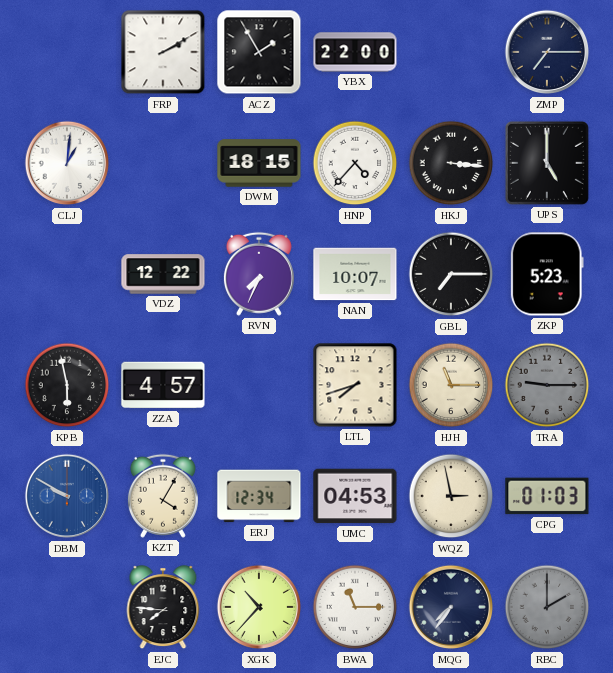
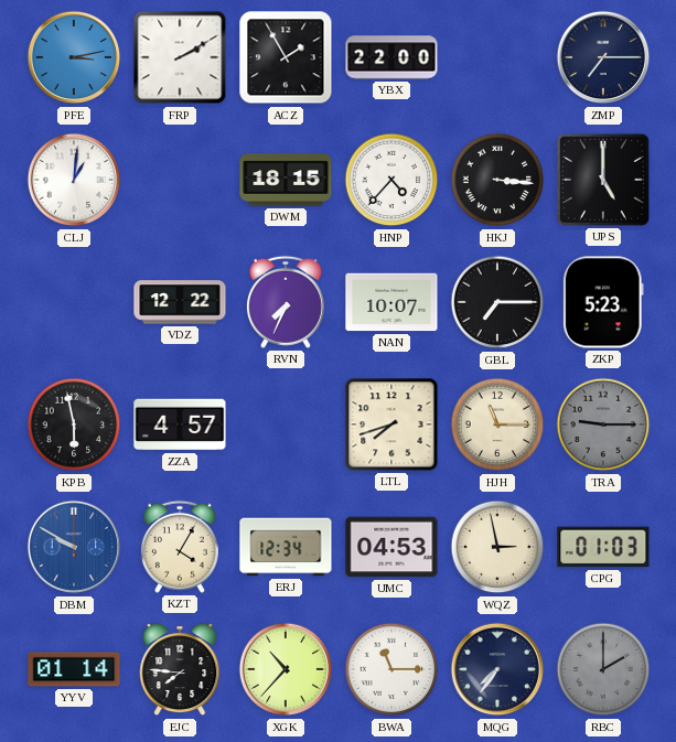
PFE: none -> 3:13 (74, 57)
YYV: none -> 01:14 (74, 669)
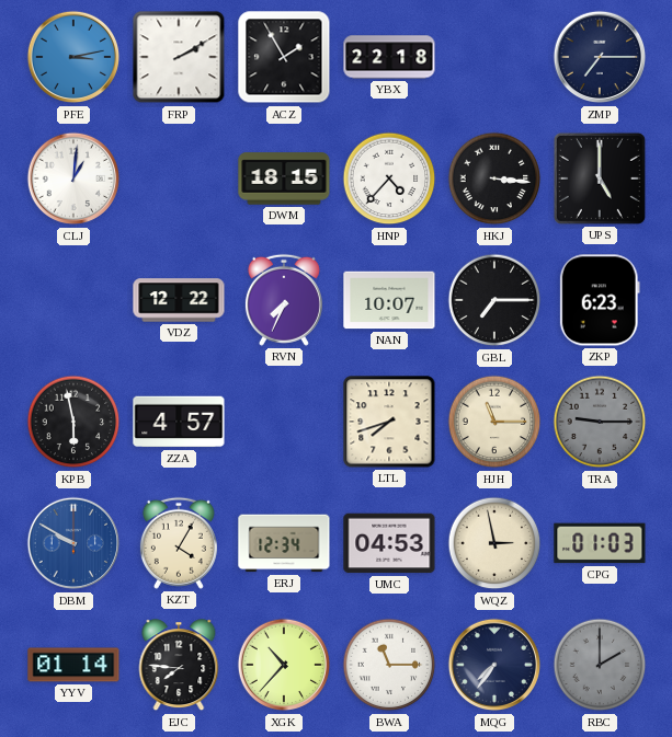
YBX: 22:00 -> 22:18 (389, 57)
ZKP: 5:23 -> 6:23 (600, 300)
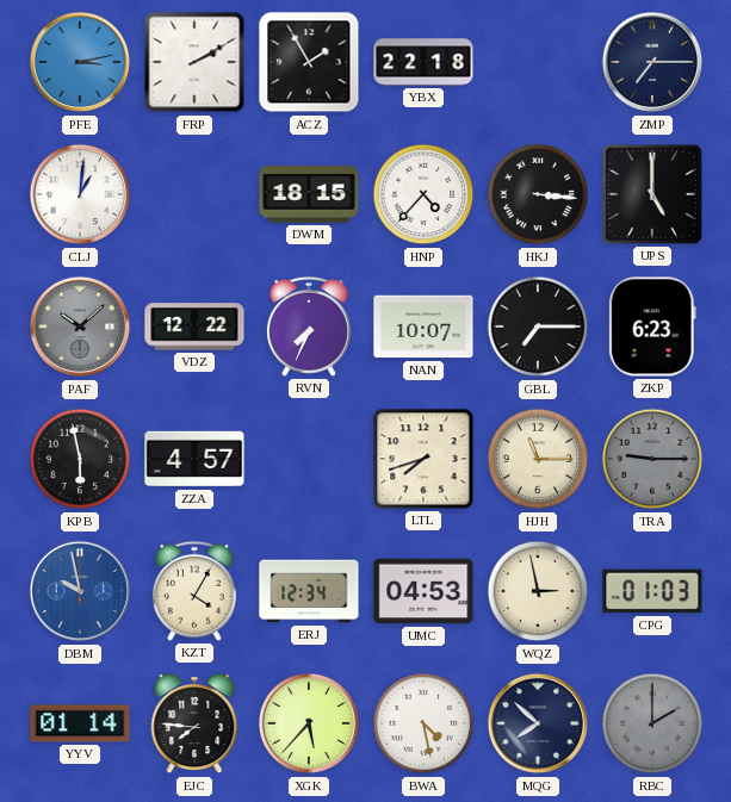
PAF: none -> 10:08 (80, 327)
DBM: 9:50 -> 9:58 (80, 591)
XGK: 10:37 -> 5:37 (309, 723)
BWA: 11:15 -> 4:28 (423, 723)
MQG: 7:36 -> 7:52 (538, 723)
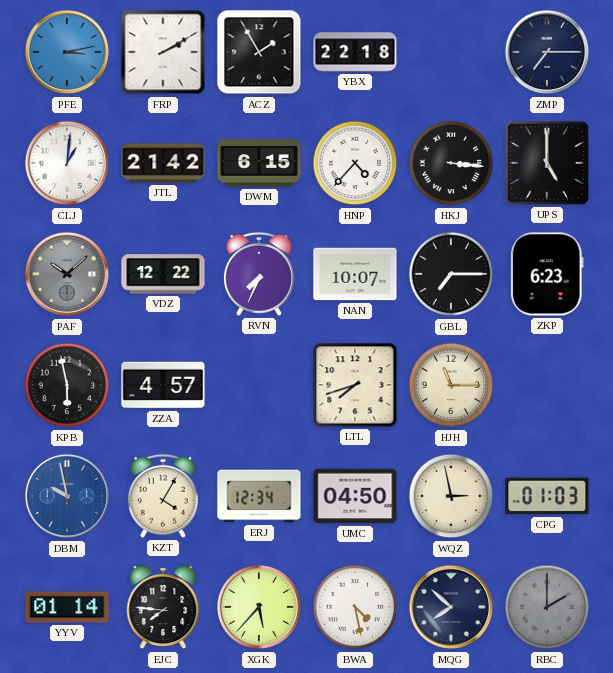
JTL: none -> 21:42 (163, 163)
DWM: 18:15 -> 6:15 (259, 163)
TRA: 9:15 -> none (652, 459)
UMC: 04:53 -> 04:50 (355, 496)
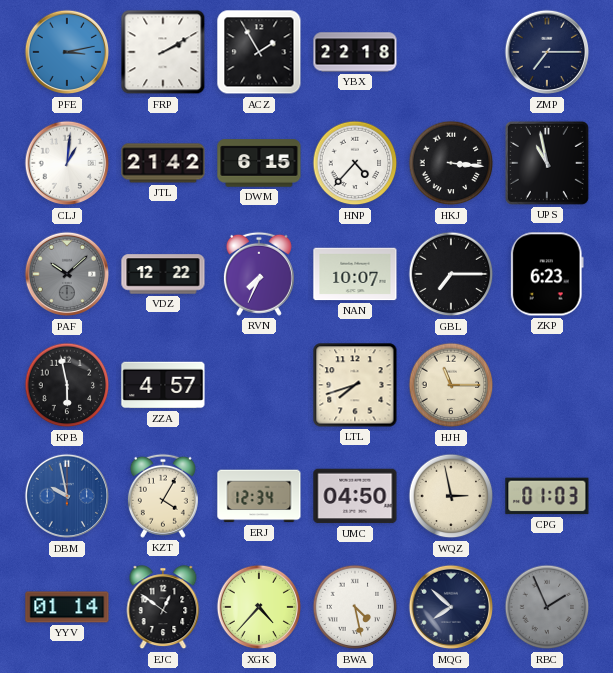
UPS: 5:00 -> 10:58 (547, 163)
EJC: 7:46 -> 12:51 (163, 608)
XGK: 5:37 -> 4:37 (259, 607)
RBC: 2:00 -> 1:56 (547, 607)
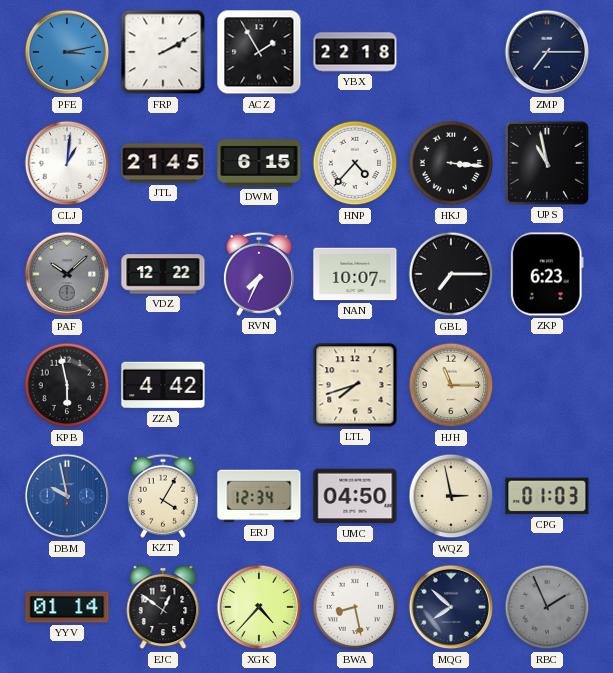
JTL: 21:42 -> 21:45 (163, 163)
ZZA: 4:57 -> 4:42 (163, 385)
BWA: 4:28 -> 8:28 (355, 607)
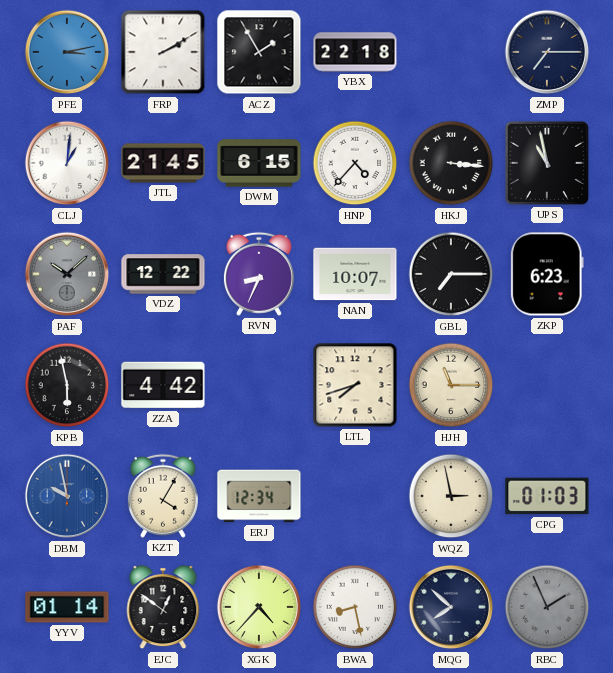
RVN: 7:34 -> 8:34 (259, 274)
UMC: 04:50 -> none (355, 496)
